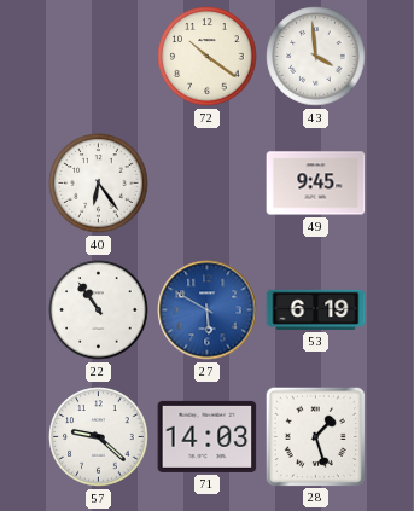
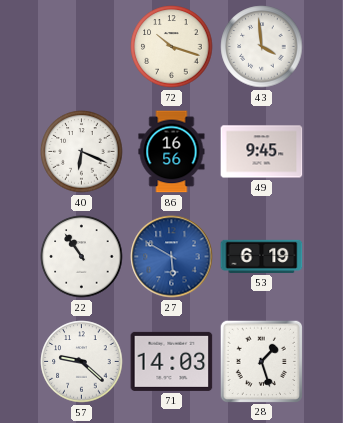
72: 10:21 -> 10:18 (172, 47)
40: 6:24 -> 6:19 (82, 152)
86: none -> 16:56 (172, 152)
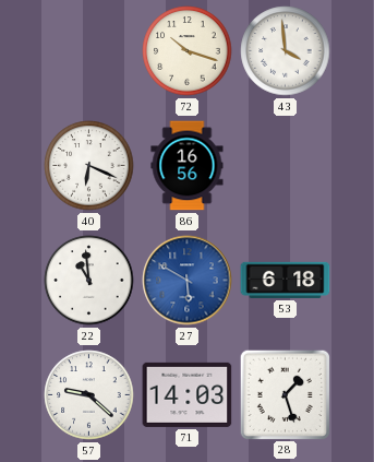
49: 9:45 -> none (262, 152)
22: 10:54 -> 10:59 (89, 281)
53: 6:19 -> 6:18 (286, 280)
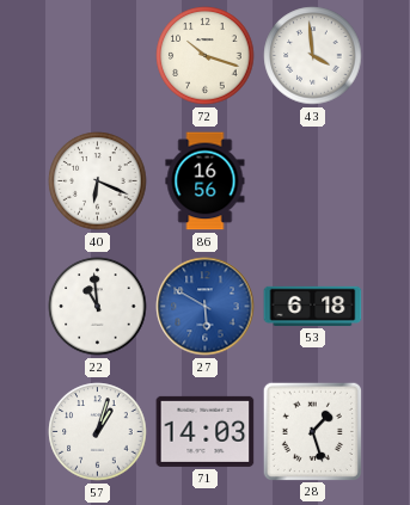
57: 9:22 -> 1:03 (98, 432)
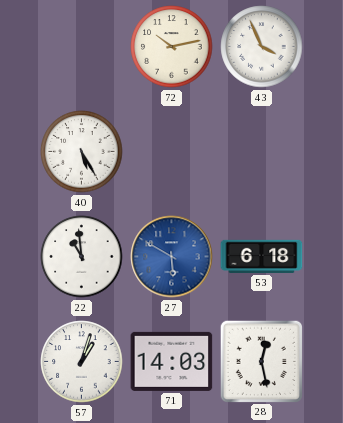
72: 10:18 -> 10:13 (172, 47)
43: 3:59 -> 3:56 (262, 47)
40: 6:19 -> 5:25 (82, 152)
86: 16:56 -> none (206, 181)
28: 1:27 -> 12:28 (261, 361)
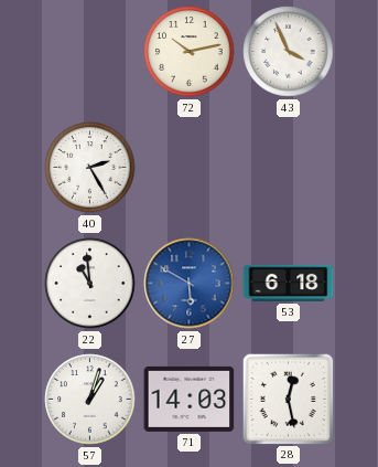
40: 5:25 -> 2:25 (90, 168)
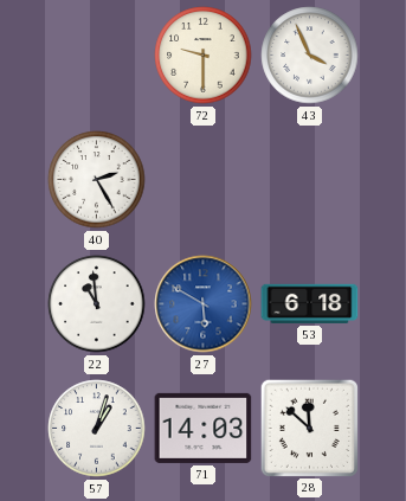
72: 10:13 -> 9:30 (204, 56)
28: 12:28 -> 11:52 (309, 428)
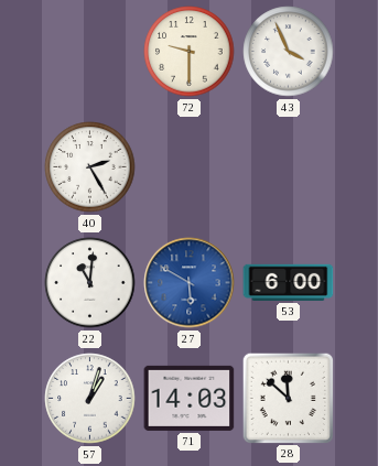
22: 10:59 -> 11:01 (90, 283)
53: 6:18 -> 6:00 (289, 282)
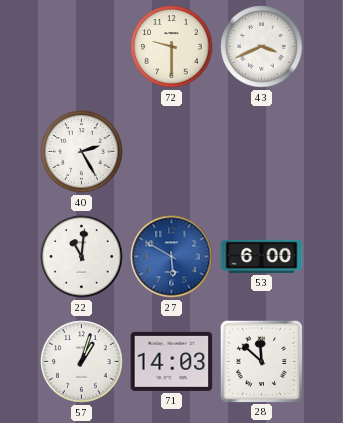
43: 3:56 -> 3:41 (262, 47)
